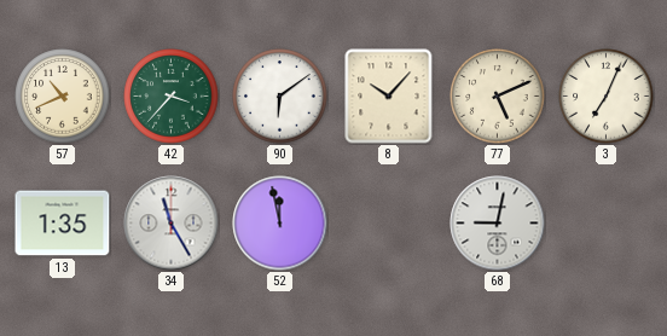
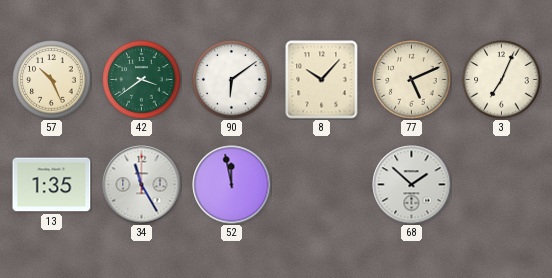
57: 10:41 -> 10:26 (52, 80)
42: 3:37 -> 3:39 (142, 80)
68: 9:02 -> 1:52 (412, 185)
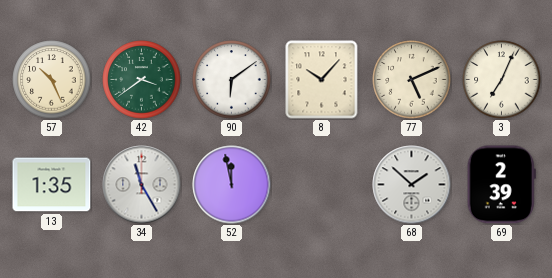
69: none -> 2:39 (501, 185)
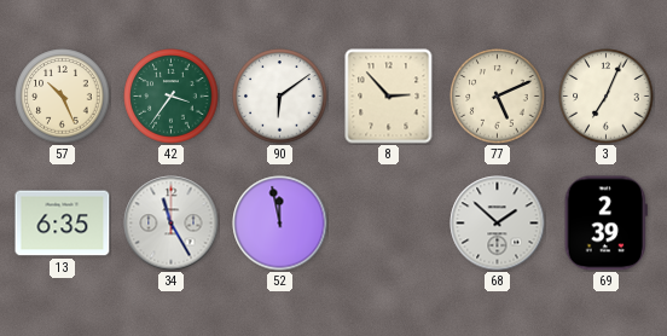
42: 3:39 -> 3:36 (172, 97)
8: 10:07 -> 2:53 (389, 97)
13: 1:35 -> 6:35 (63, 224)
